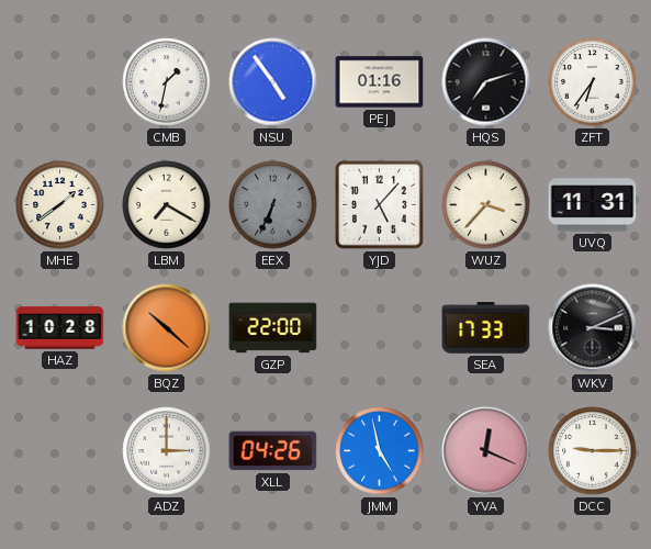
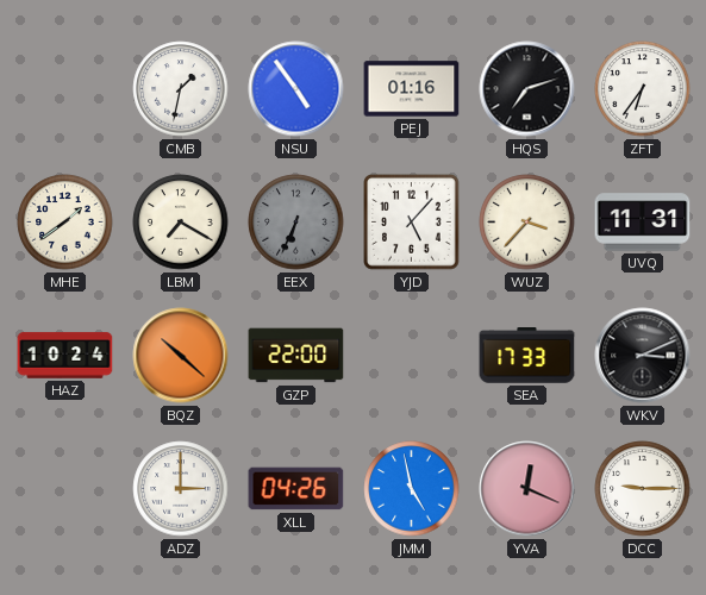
HAZ: 10:28 -> 10:24 (65, 356)
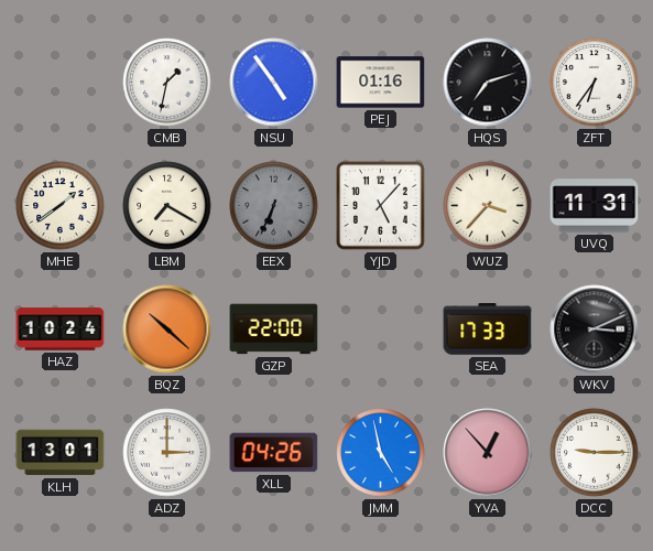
KLH: none -> 13:01 (61, 453)
YVA: 12:19 -> 12:53 (488, 453)
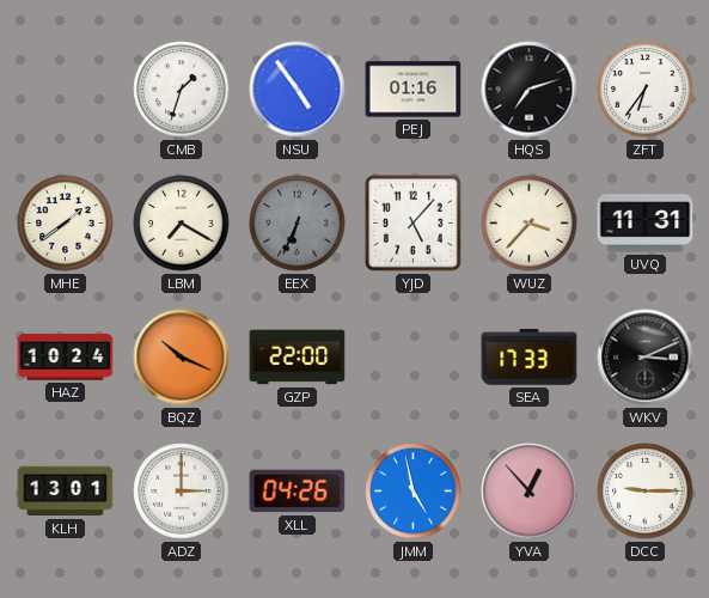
CMB: 1:32 -> 1:33 (182, 90)
BQZ: 10:22 -> 10:19 (182, 358)
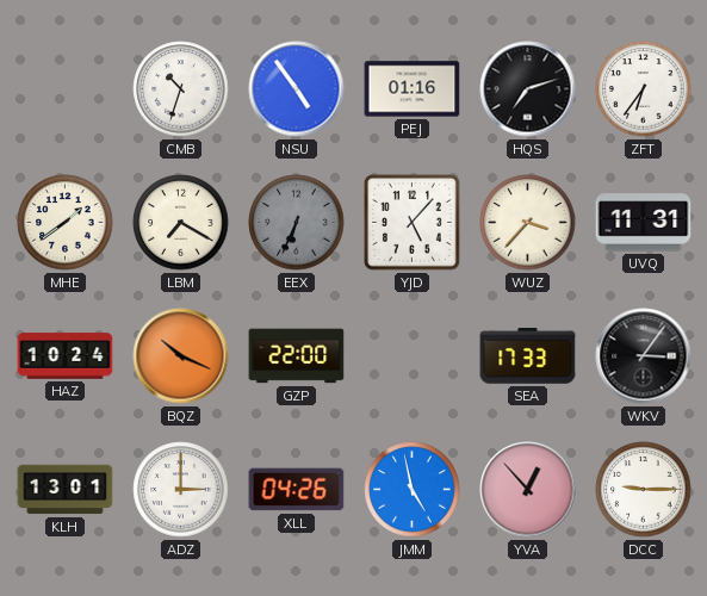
CMB: 1:33 -> 10:33 (181, 89)
WKV: 3:11 -> 3:06 (644, 356)
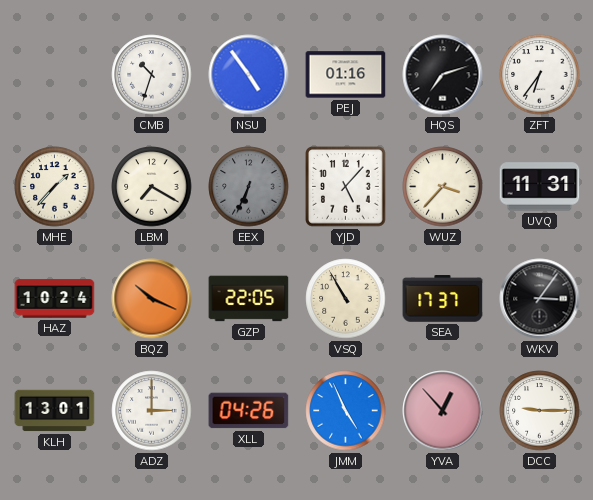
MHE: 1:39 -> 1:37 (55, 187)
GZP: 22:00 -> 22:05 (249, 299)
VSQ: none -> 10:55 (346, 299)
SEA: 17:33 -> 17:37 (443, 299)
JMM: 4:58 -> 4:56 (346, 411)
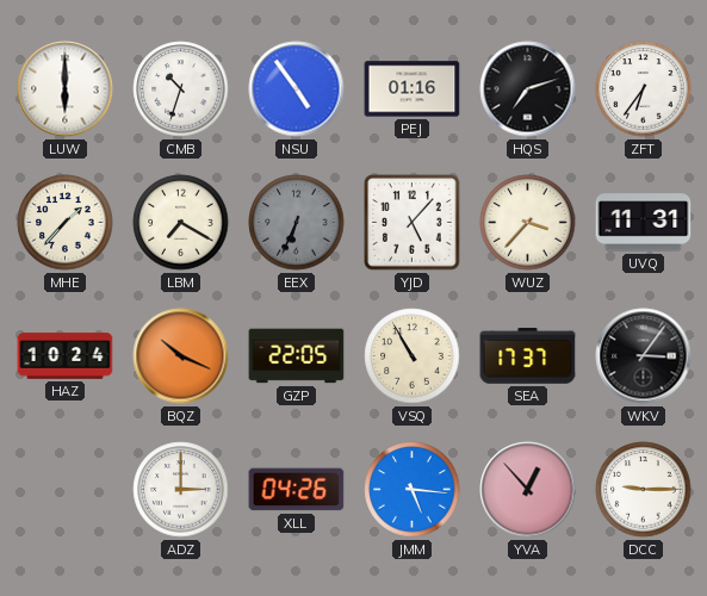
LUW: none -> 6:00 (66, 89)
KLH: 13:01 -> none (55, 411)
JMM: 4:56 -> 5:16 (413, 490)
